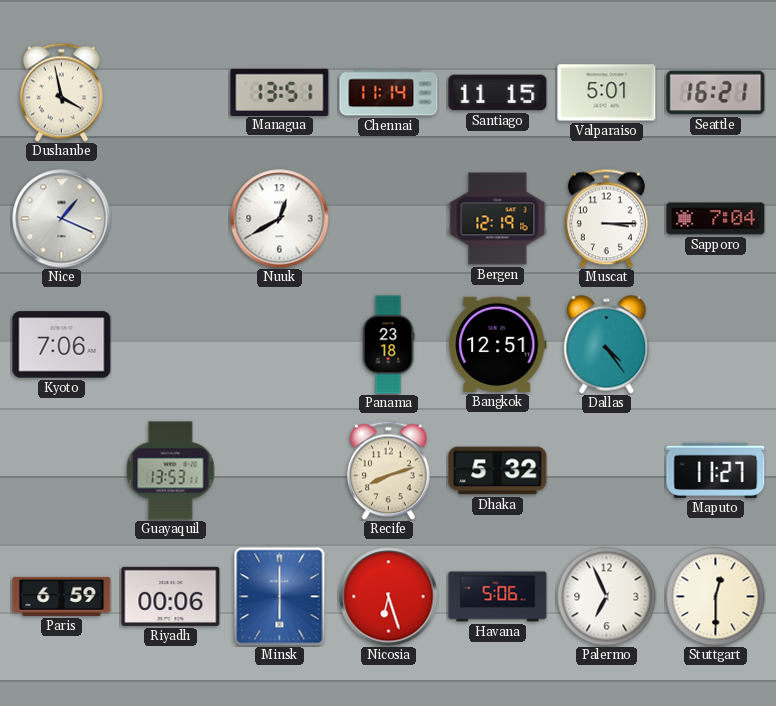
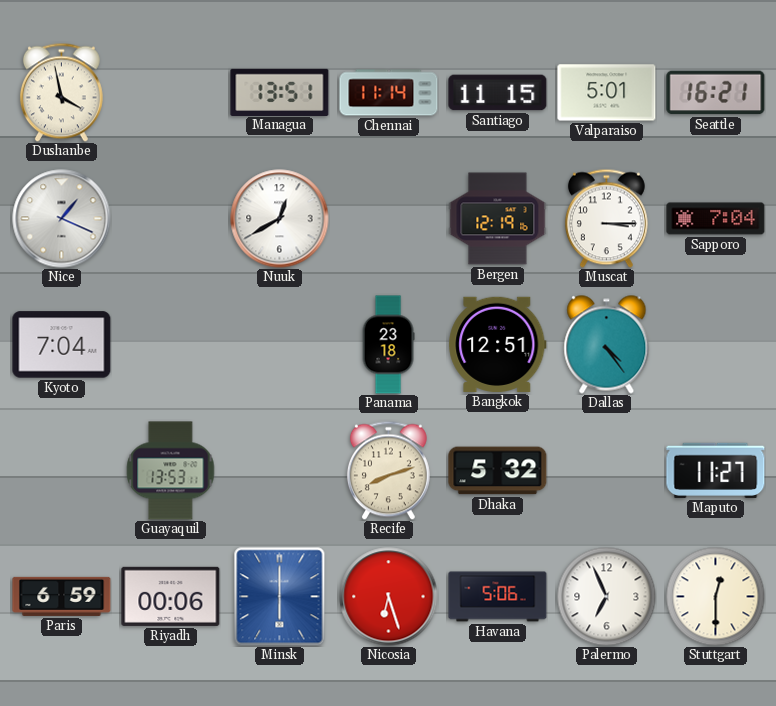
Kyoto: 7:06 -> 7:04 (62, 345)
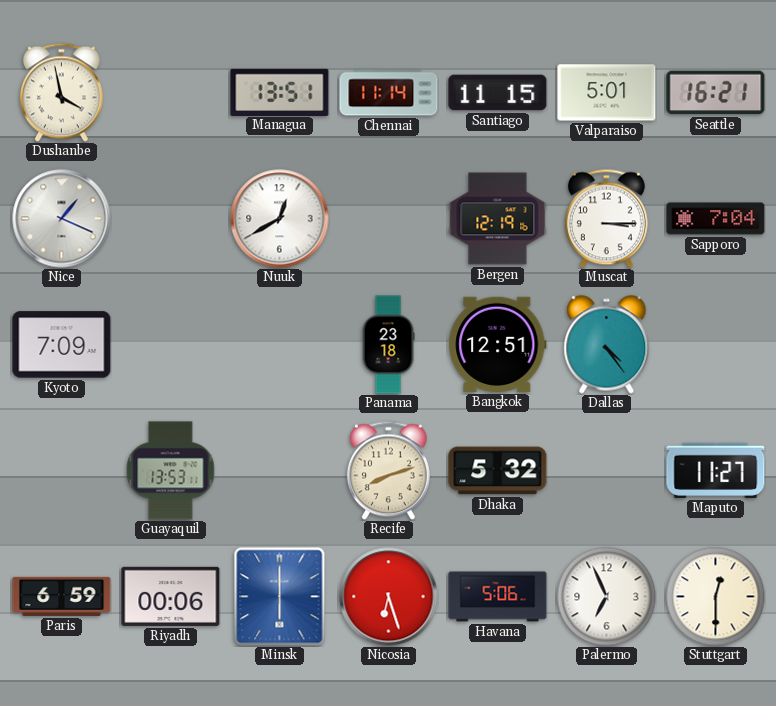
Kyoto: 7:04 -> 7:09 (62, 345)
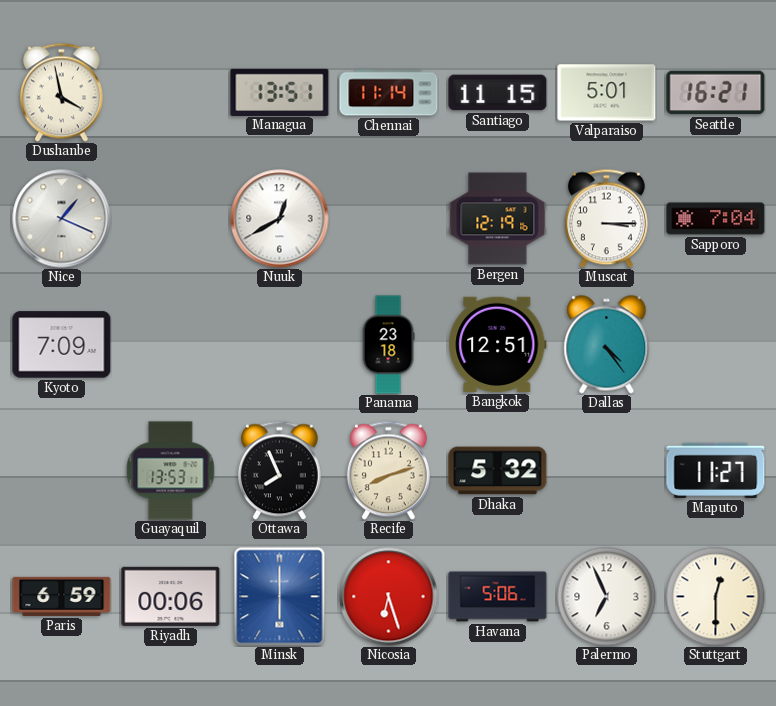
Ottawa: none -> 7:56 (279, 470)
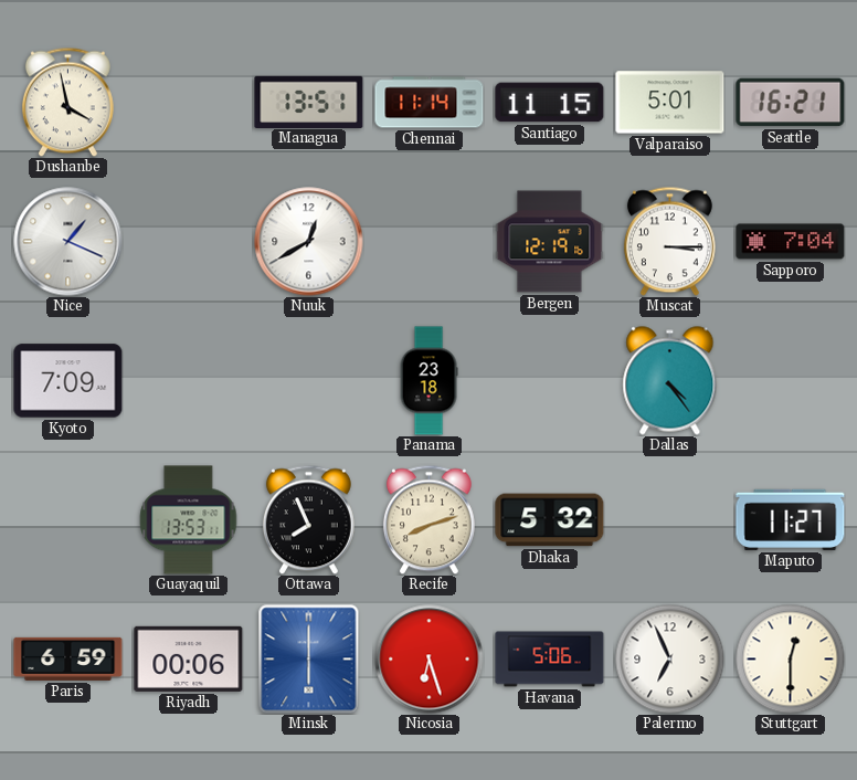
Bangkok: 12:51 -> none (498, 344)
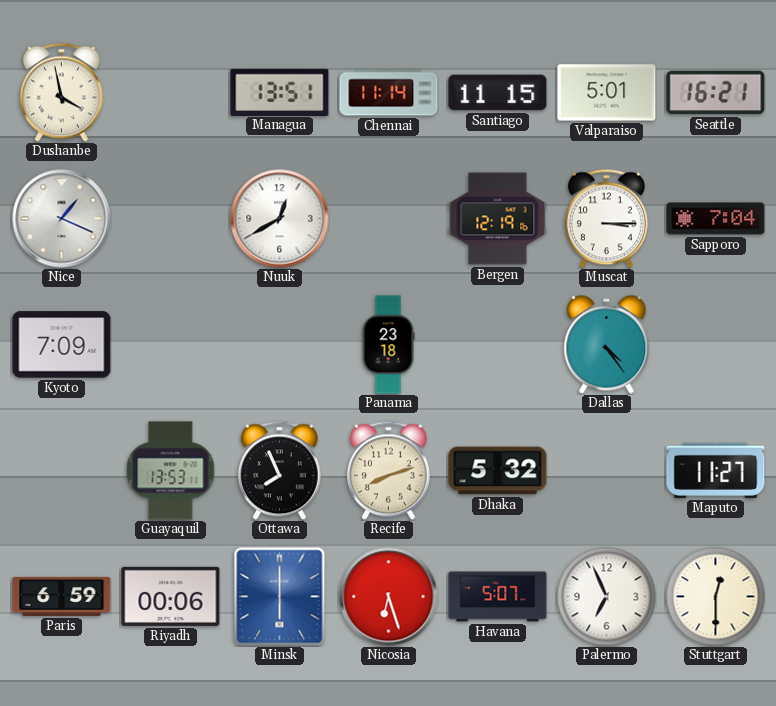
Havana: 5:06 -> 5:07 (498, 597)
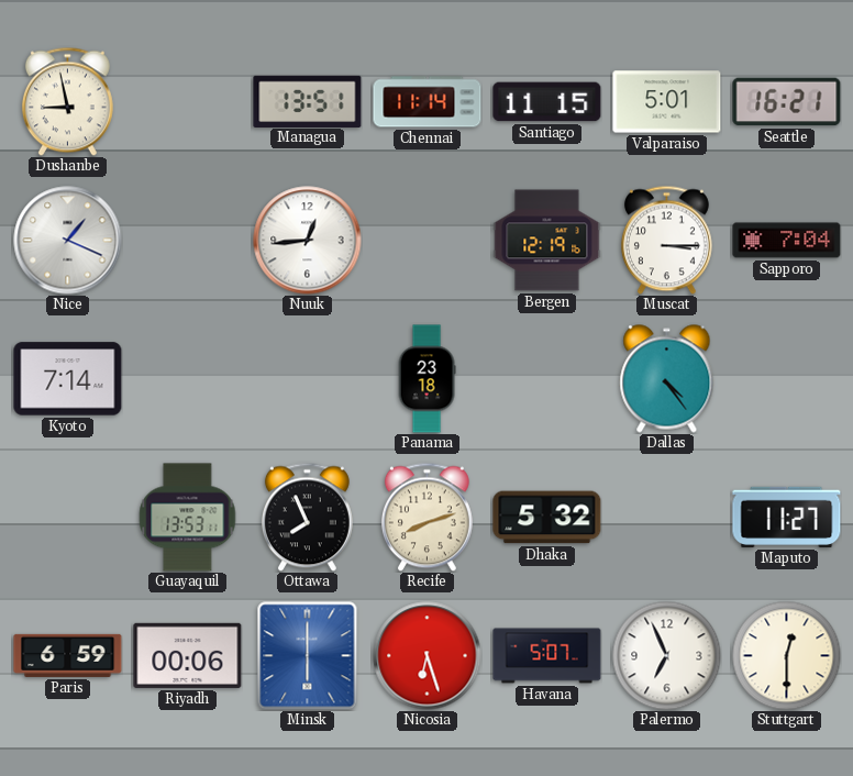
Dushanbe: 3:58 -> 8:58 (67, 101)
Nuuk: 12:40 -> 12:44 (308, 241)
Kyoto: 7:09 -> 7:14 (68, 379)
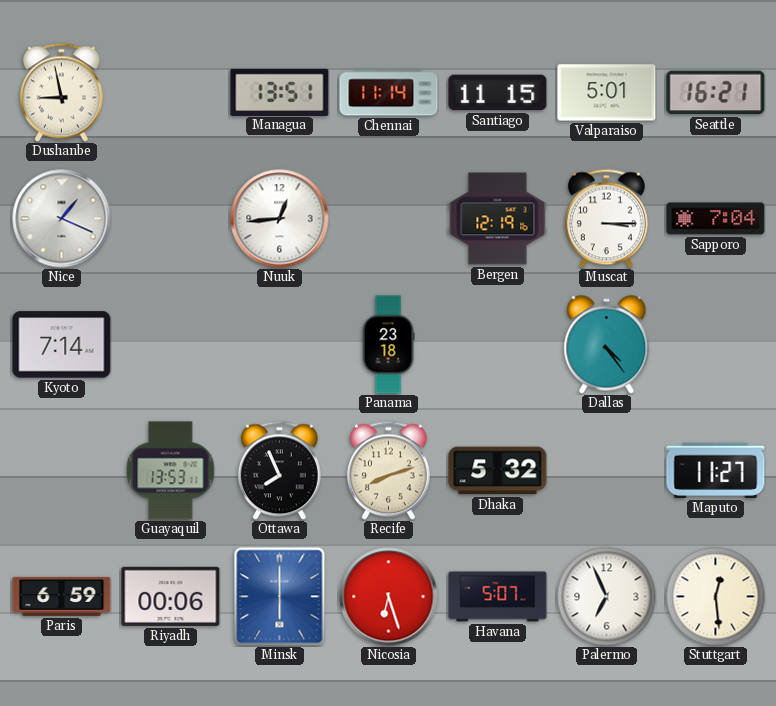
Stuttgart: 12:30 -> 12:29 (716, 597)
